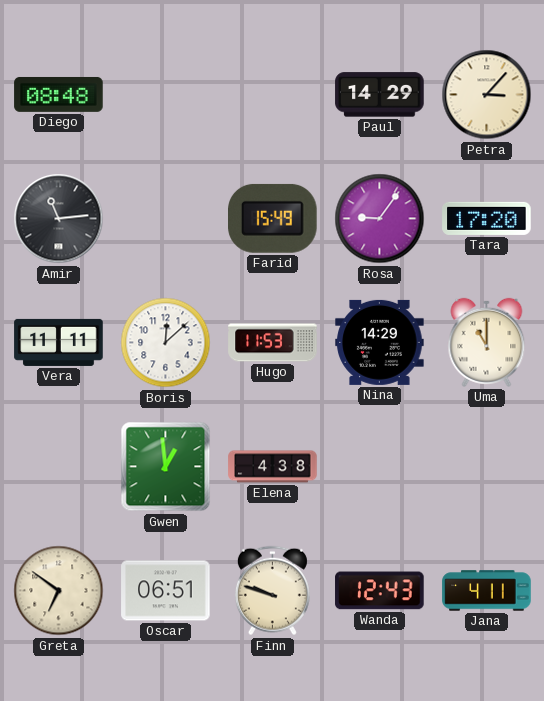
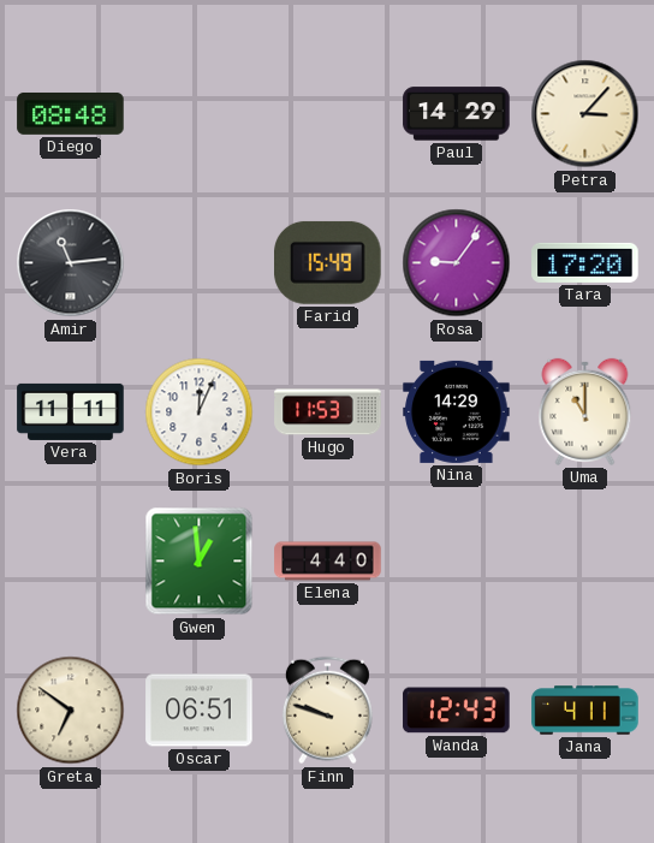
Boris: 12:08 -> 12:04 (200, 412)
Elena: 4:38 -> 4:40 (328, 562)
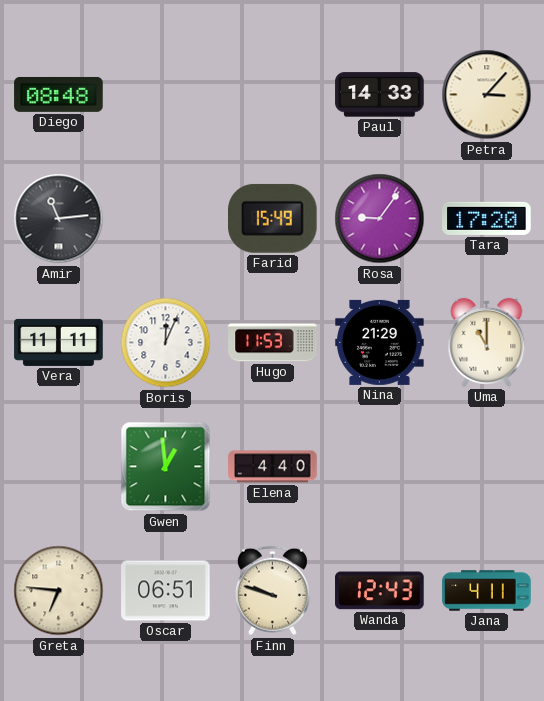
Paul: 14:29 -> 14:33 (380, 95)
Nina: 14:29 -> 21:29 (380, 342)
Greta: 6:51 -> 6:46 (59, 591)
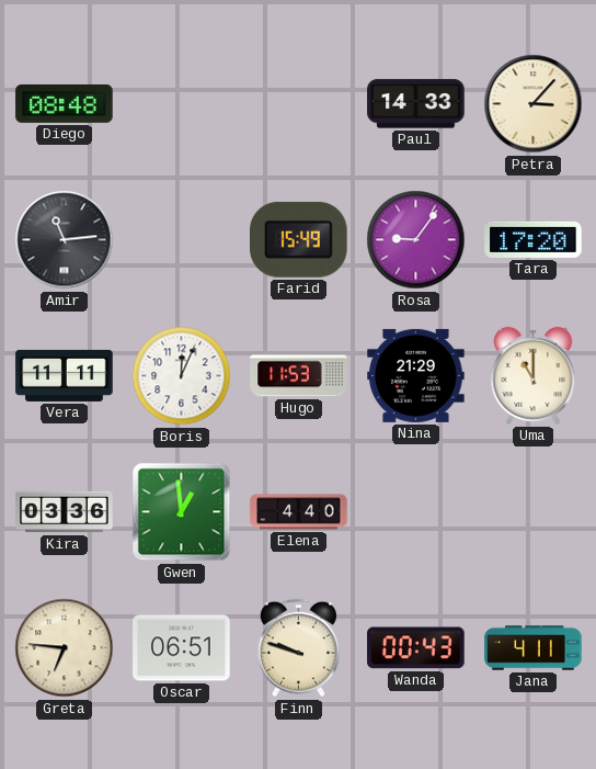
Kira: none -> 03:36 (65, 512)
Wanda: 12:43 -> 00:43 (416, 648)
